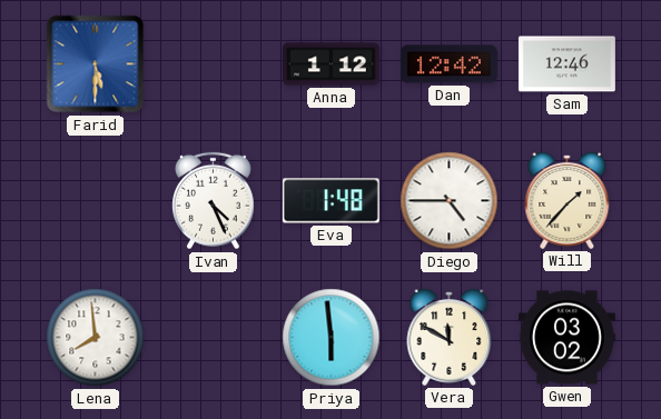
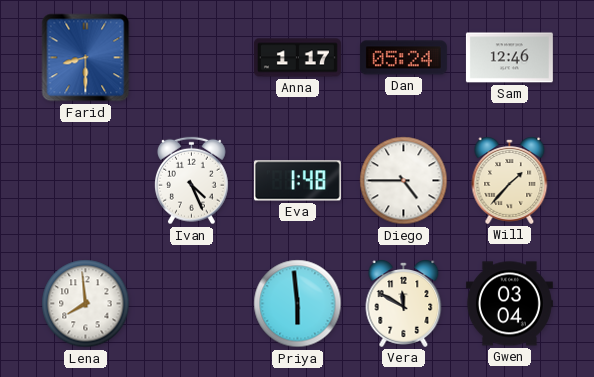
Farid: 5:30 -> 8:30 (86, 58)
Anna: 1:12 -> 1:17 (297, 58)
Dan: 12:42 -> 05:24 (403, 58)
Gwen: 03:02 -> 03:04 (509, 304)
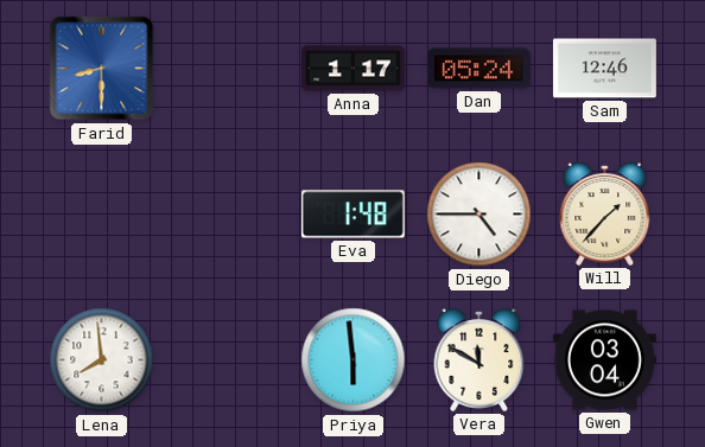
Ivan: 4:26 -> none (192, 181)
